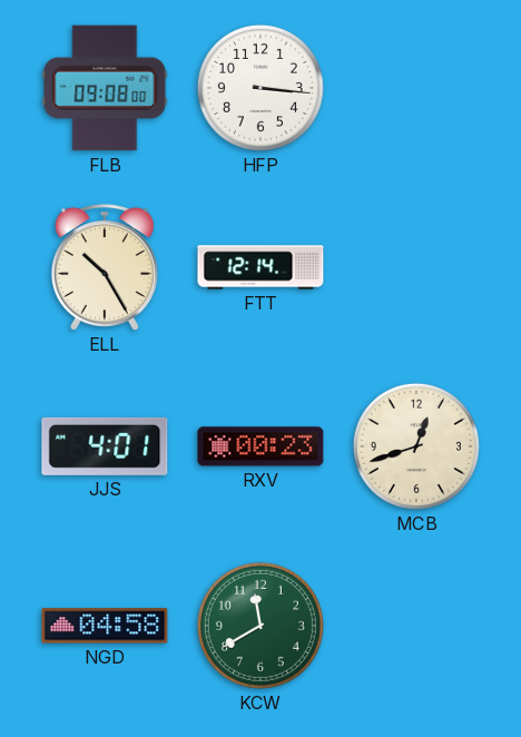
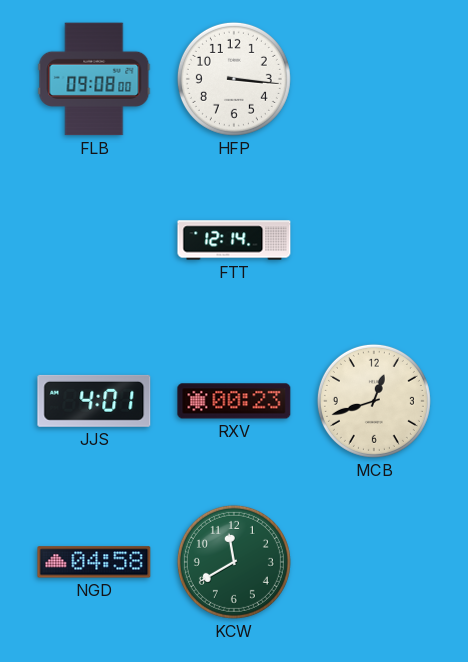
ELL: 10:25 -> none (105, 267)
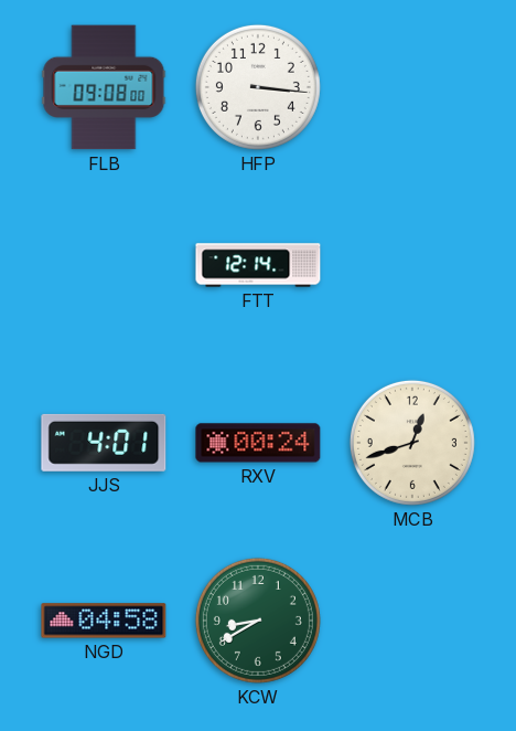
RXV: 00:23 -> 00:24 (258, 443)
KCW: 11:40 -> 8:40 (258, 621)
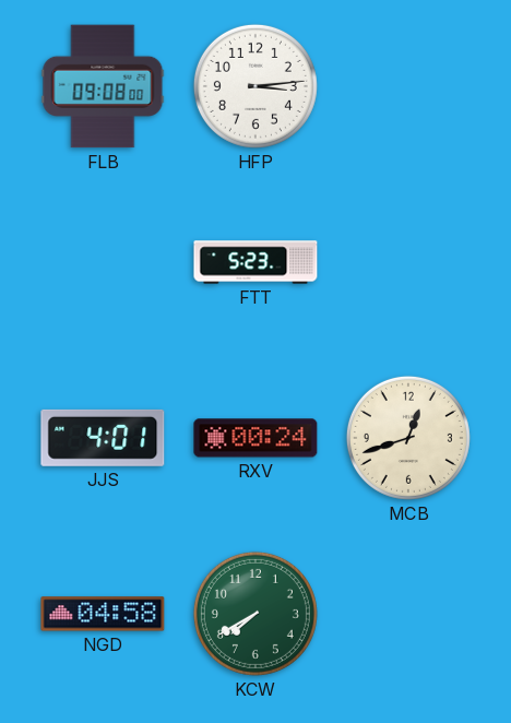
HFP: 3:16 -> 3:14 (255, 86)
FTT: 12:14 -> 5:23 (255, 262)
KCW: 8:40 -> 7:40 (255, 614)
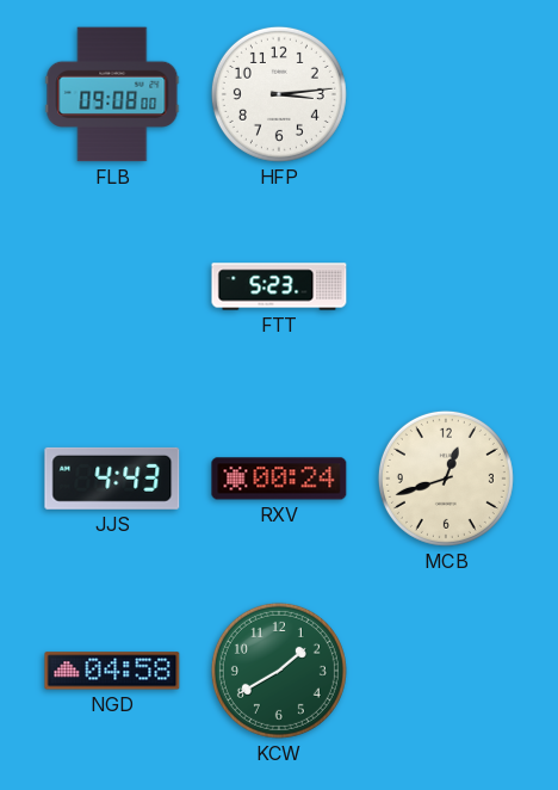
JJS: 4:01 -> 4:43 (112, 479)
KCW: 7:40 -> 1:40 (279, 671)
